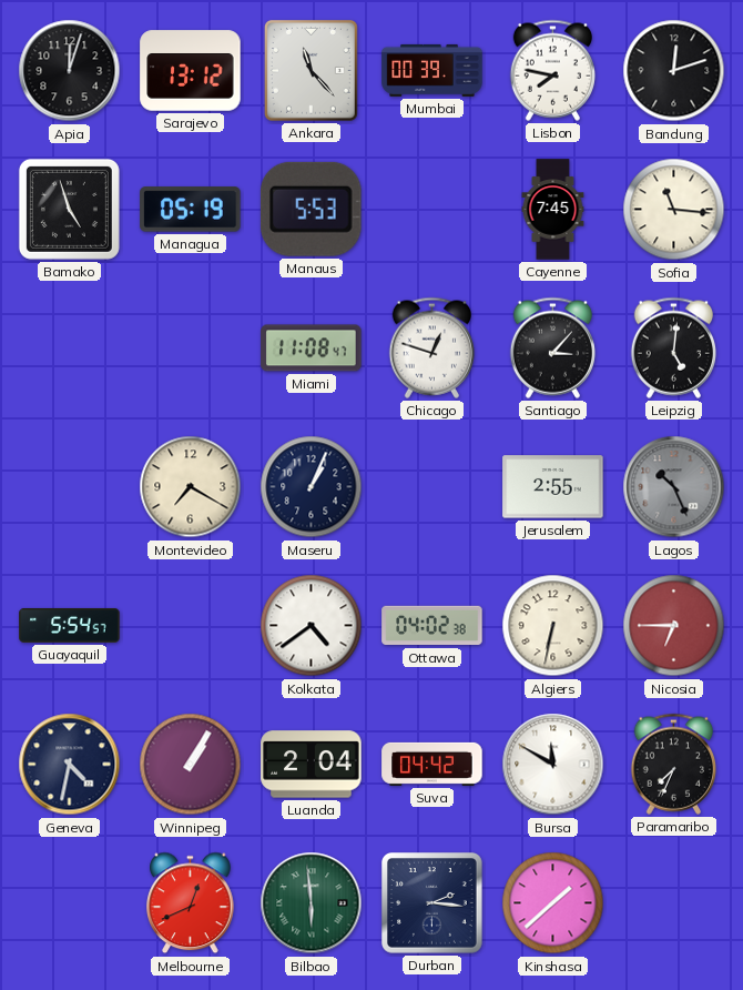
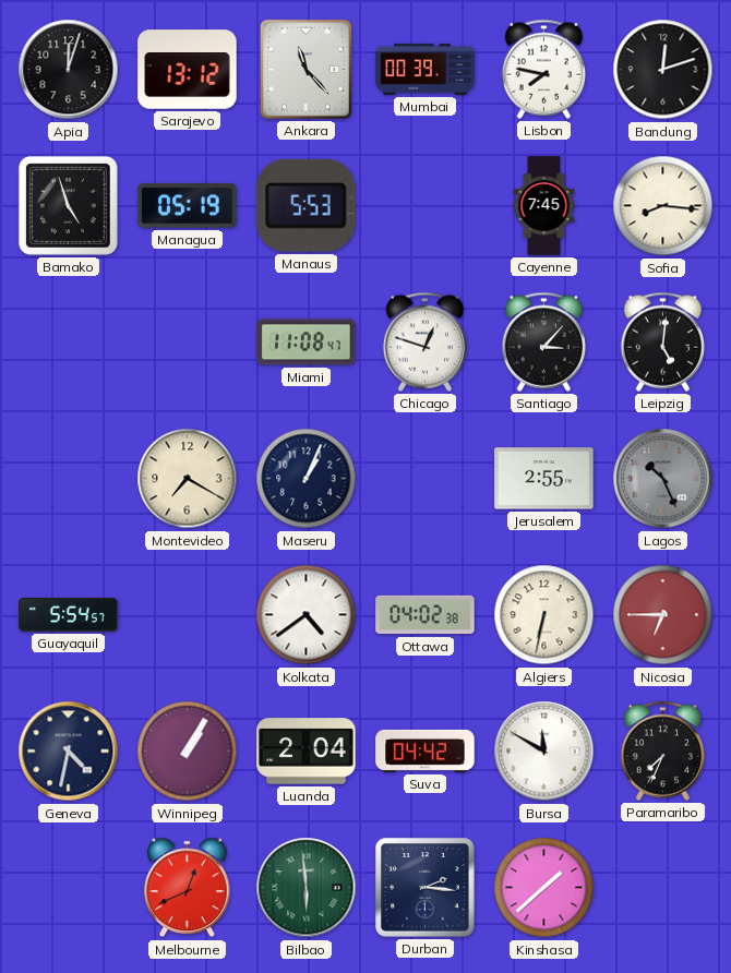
Sofia: 11:16 -> 8:16 (663, 206)
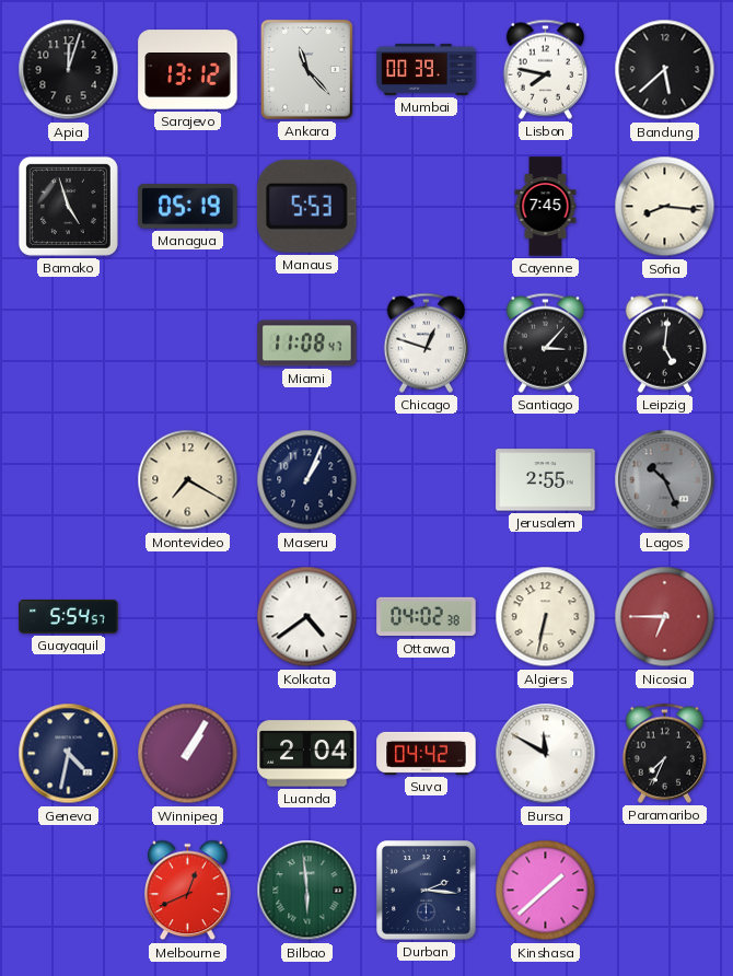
Bandung: 12:12 -> 5:38 (665, 70)
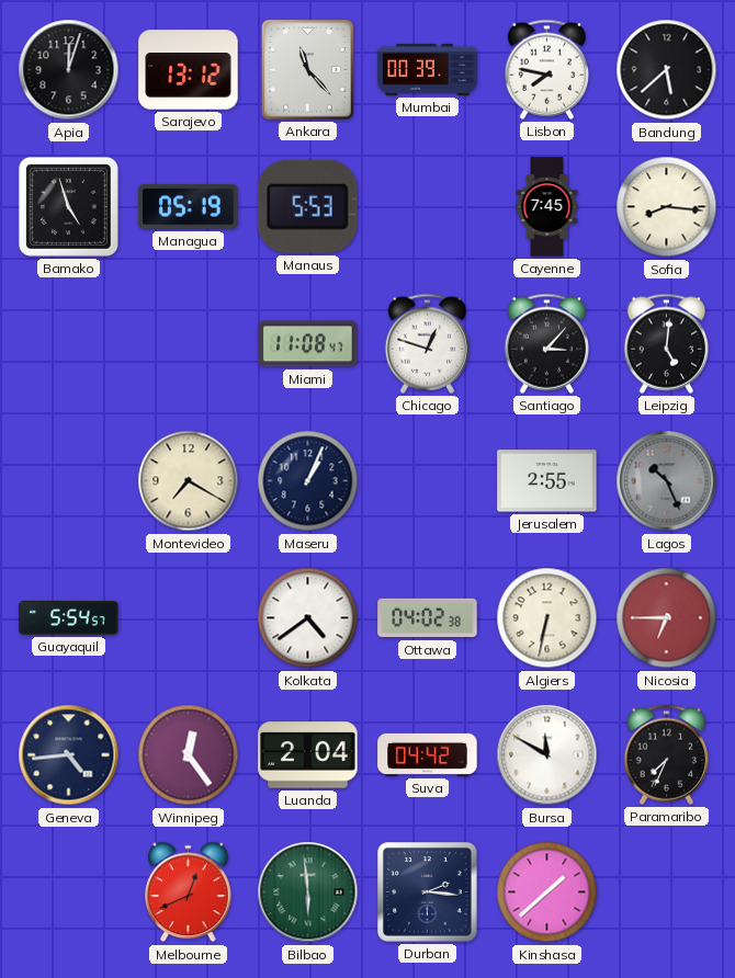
Geneva: 4:32 -> 4:44 (69, 755)
Winnipeg: 1:05 -> 12:24 (189, 755)
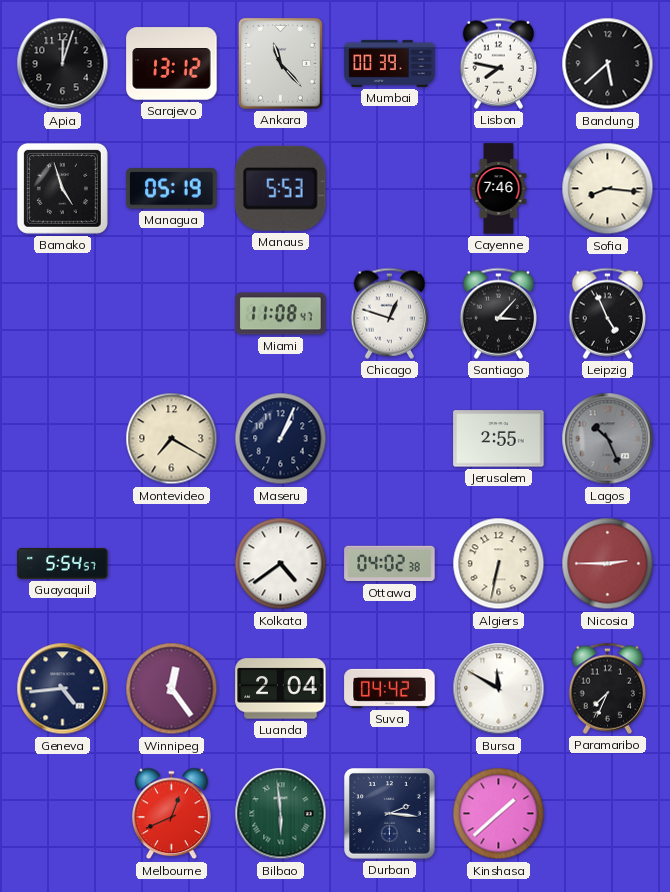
Cayenne: 7:45 -> 7:46 (499, 189)
Leipzig: 5:01 -> 4:56 (607, 313)
Nicosia: 6:45 -> 2:45 (608, 564)
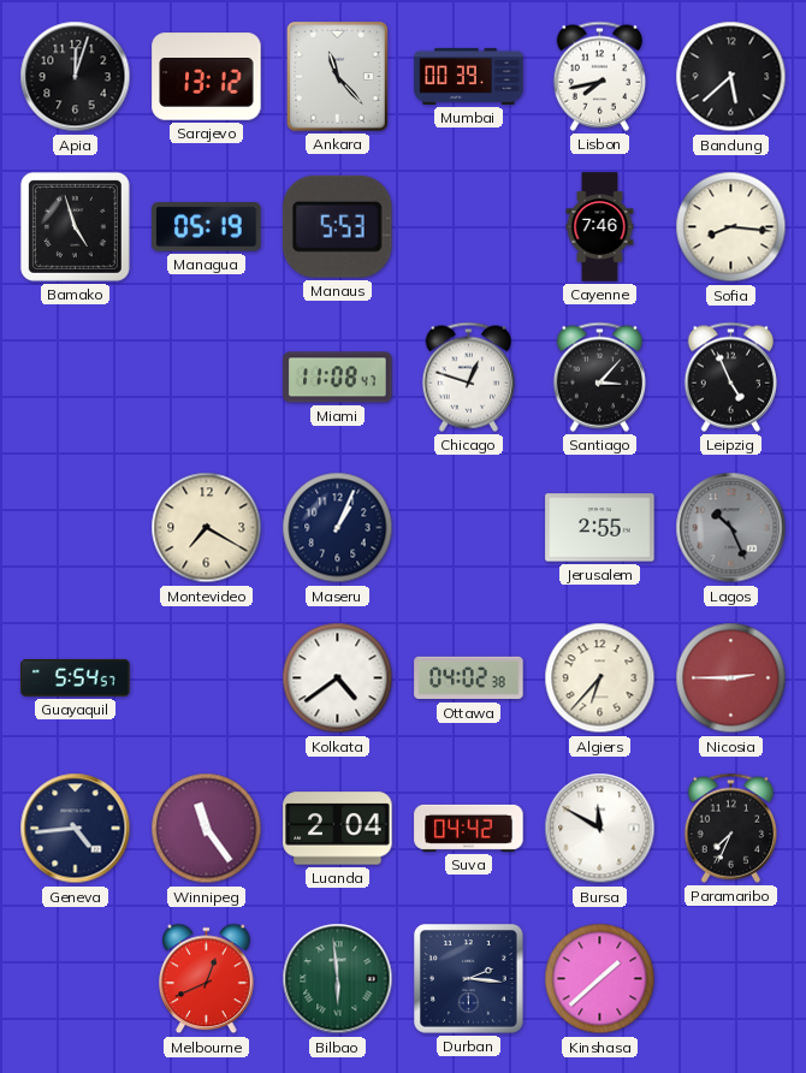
Lisbon: 7:47 -> 7:43 (599, 76)
Algiers: 6:32 -> 6:37 (600, 678)
Winnipeg: 12:24 -> 11:24 (207, 829)
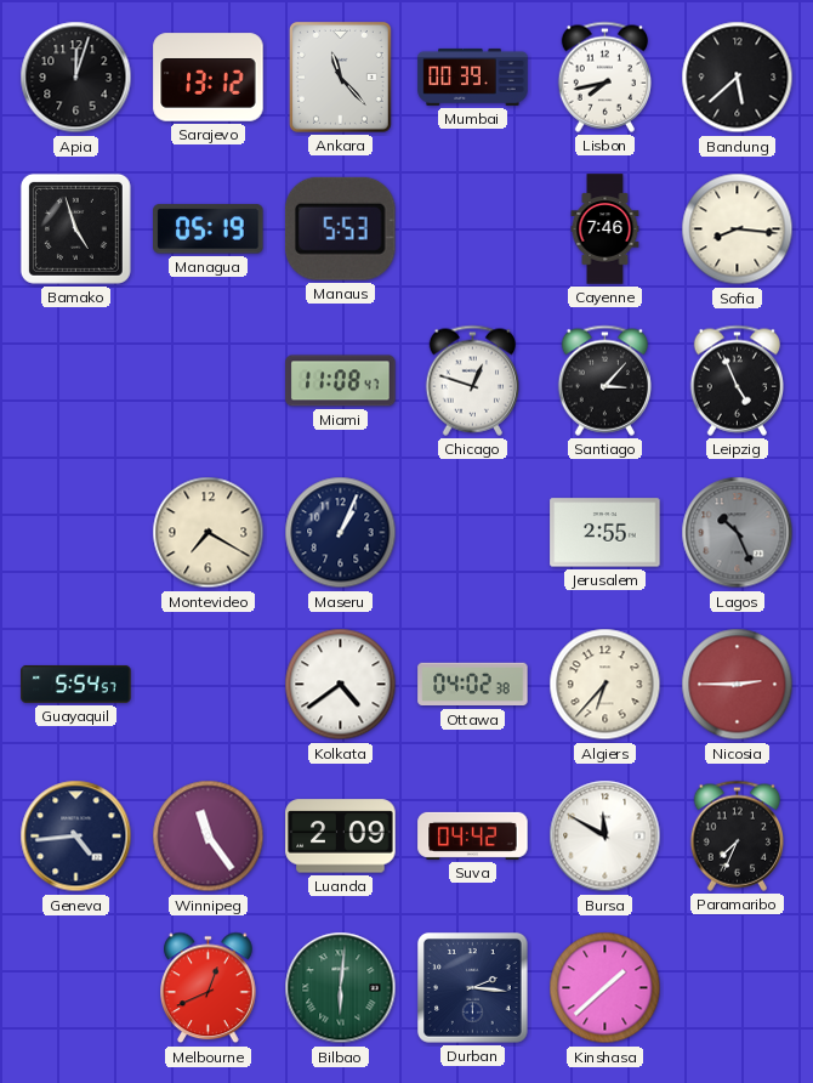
Luanda: 2:04 -> 2:09 (341, 837)
Bilbao: 5:59 -> 6:01 (341, 988)
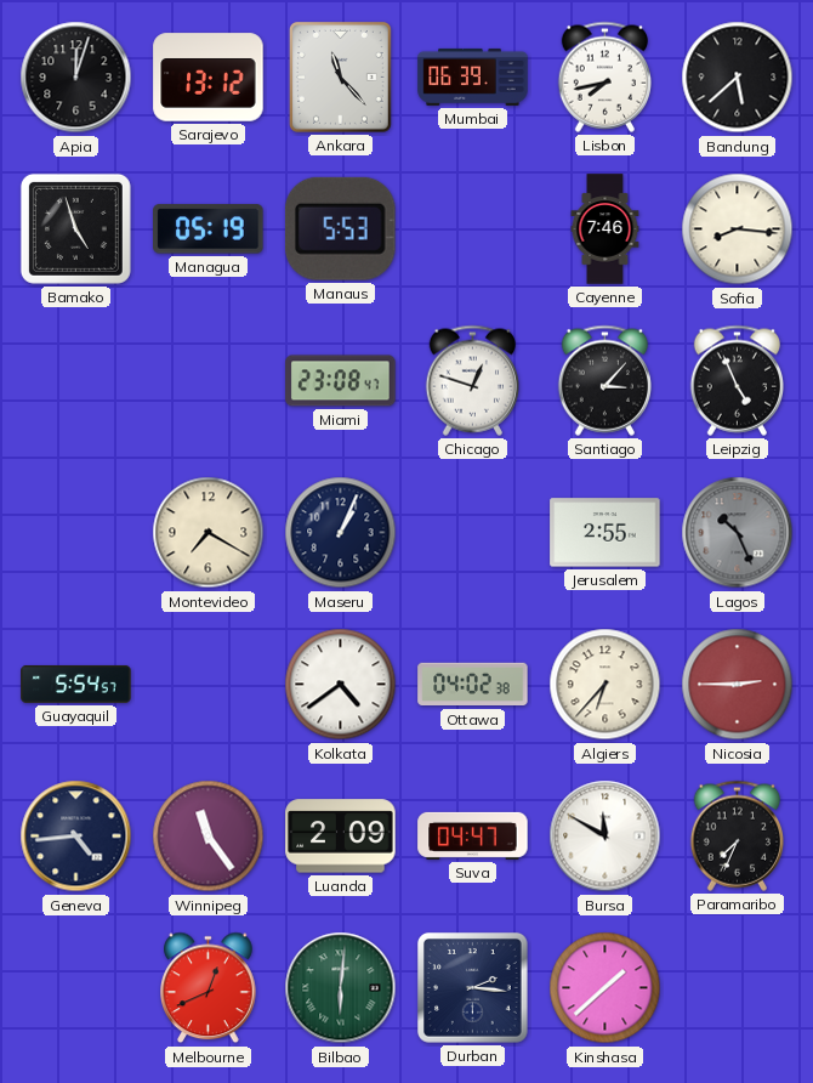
Mumbai: 00:39 -> 06:39 (473, 76)
Miami: 11:08 -> 23:08 (341, 381)
Suva: 04:42 -> 04:47 (473, 835)
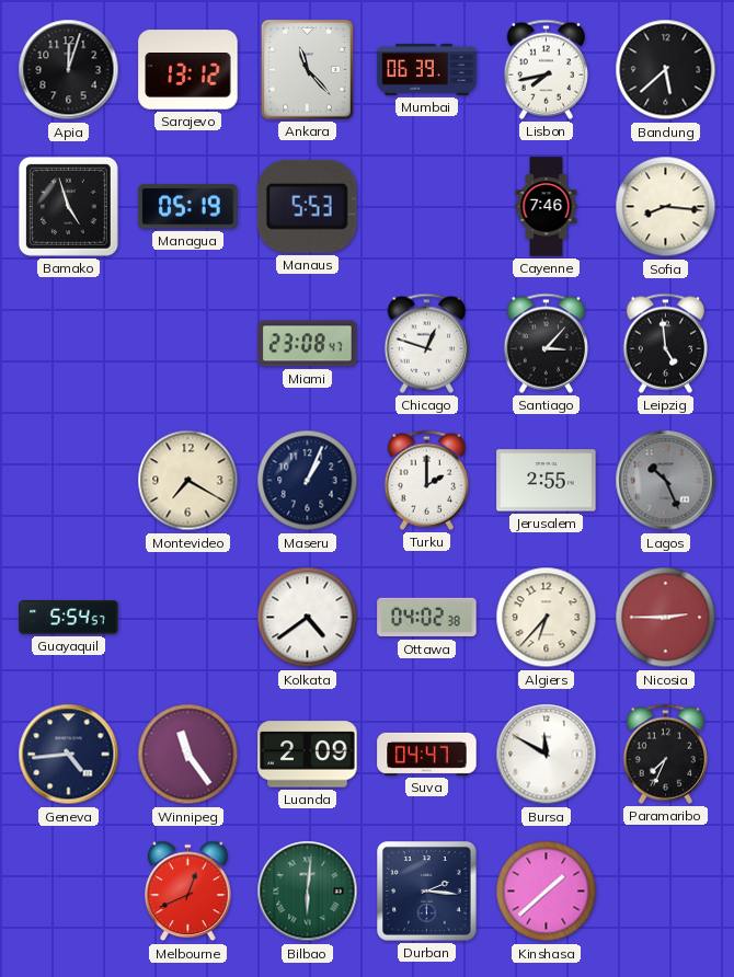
Leipzig: 4:56 -> 4:59 (665, 343)
Turku: none -> 2:00 (426, 480)
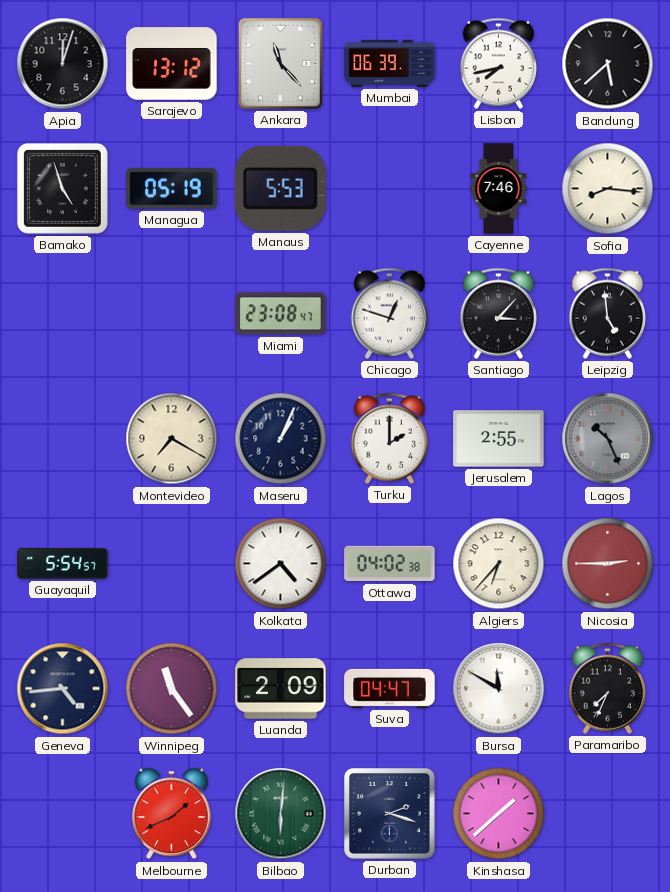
Melbourne: 12:41 -> 1:41 (172, 814)
Durban: 2:16 -> 2:18 (390, 814)
